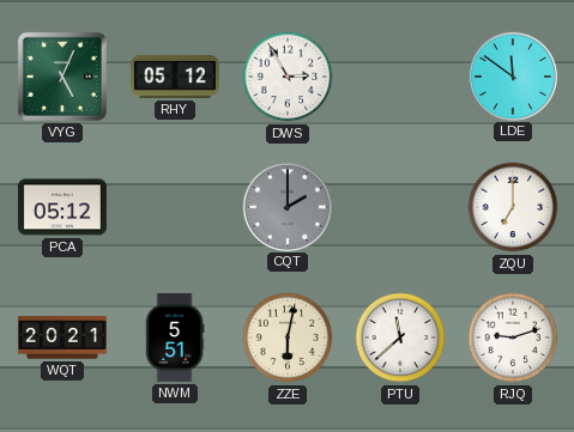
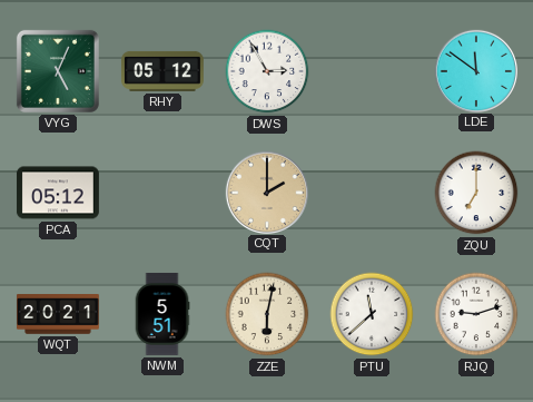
CQT dial: grey -> champagne (266, 192)
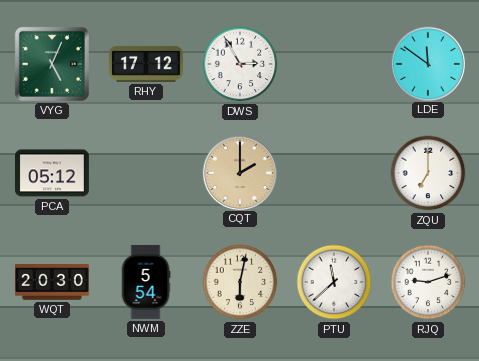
RHY: 05:12 -> 17:12 (146, 64)
WQT: 20:21 -> 20:30 (52, 282)
NWM: 5:51 -> 5:54 (146, 282)
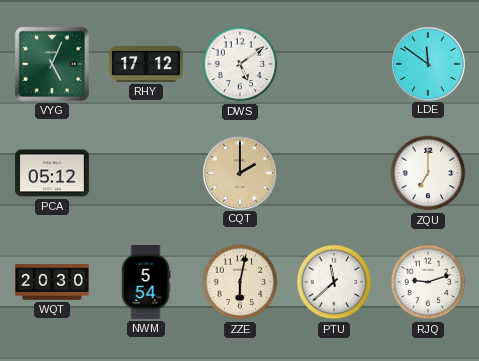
DWS: 2:55 -> 5:09 (240, 64)
